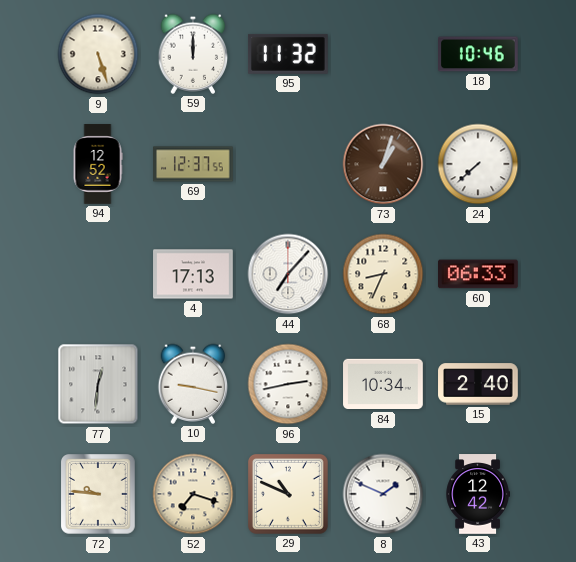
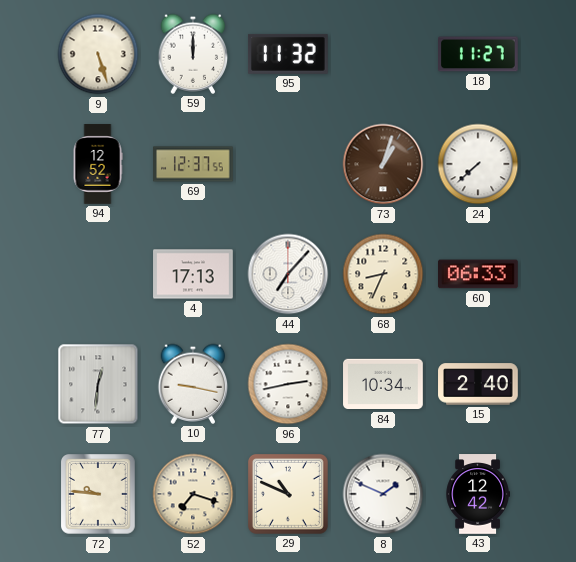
18: 10:46 -> 11:27 (479, 54)
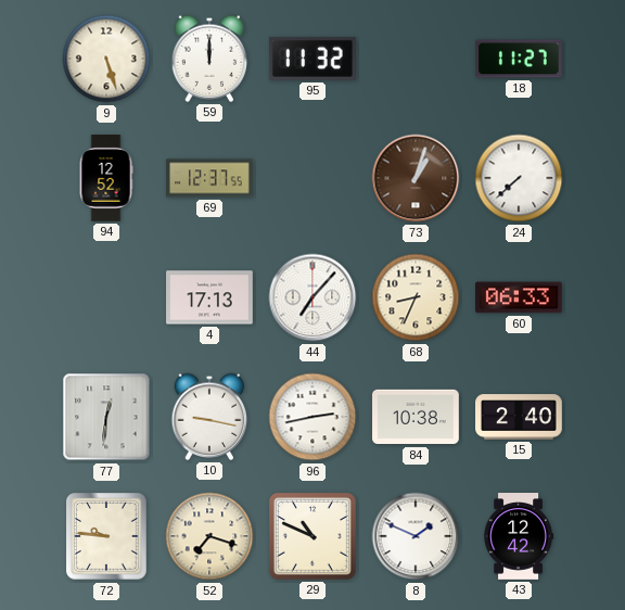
84: 10:34 -> 10:38 (416, 417)
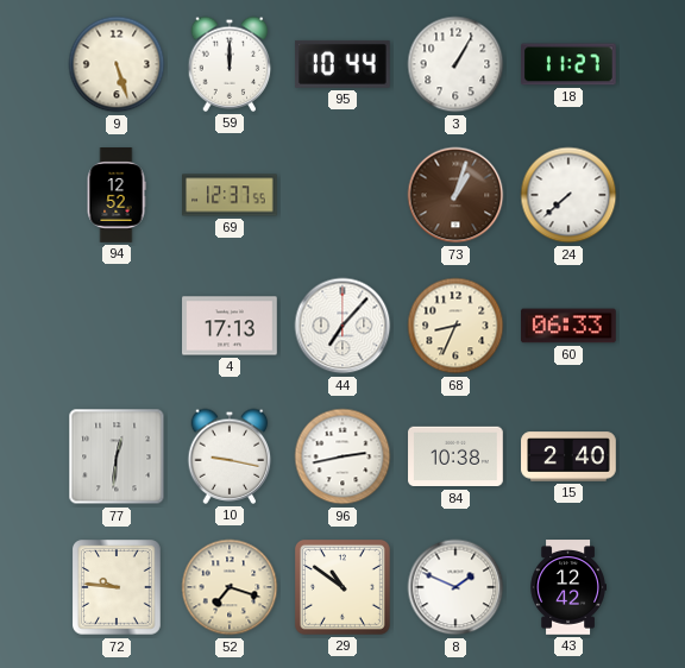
95: 11:32 -> 10:44 (344, 64)
3: none -> 1:05 (455, 64)
29: 10:49 -> 10:51 (342, 587)
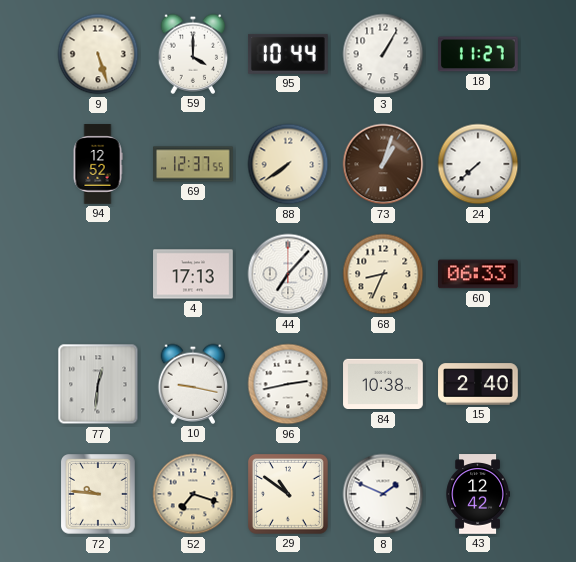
59: 12:00 -> 4:00 (193, 54)
88: none -> 7:39 (288, 164)
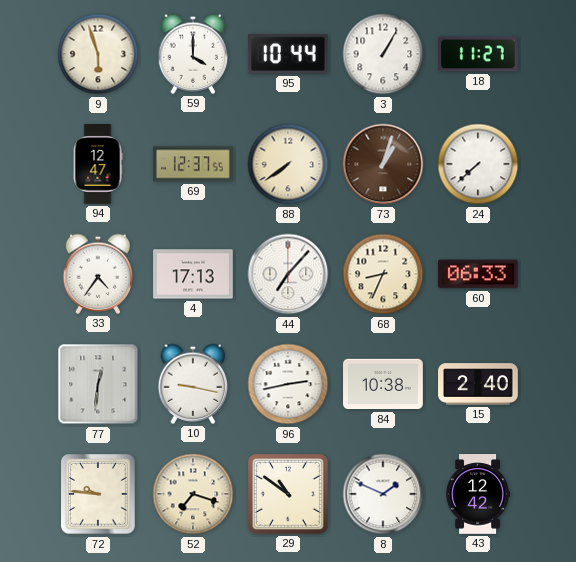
9: 5:27 -> 5:57 (98, 54)
94: 12:52 -> 12:47 (98, 164)
33: none -> 4:36 (98, 274)
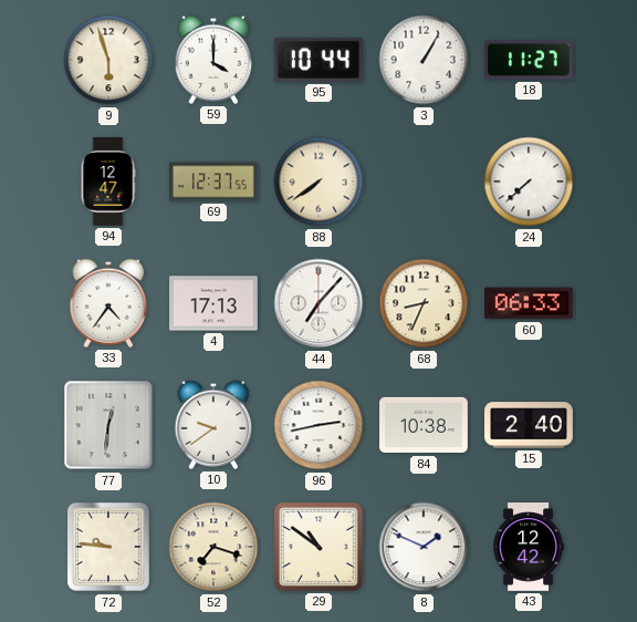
73: 1:03 -> none (383, 164)
10: 9:17 -> 9:39 (213, 425)
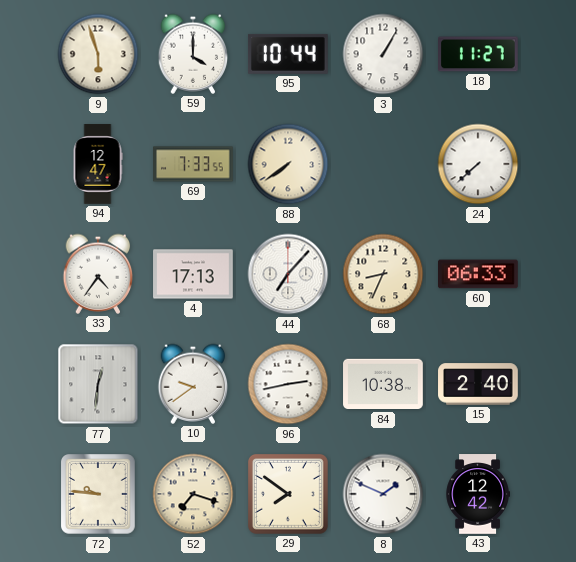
69: 12:37 -> 7:33 (193, 164)
29: 10:51 -> 7:51 (288, 494)
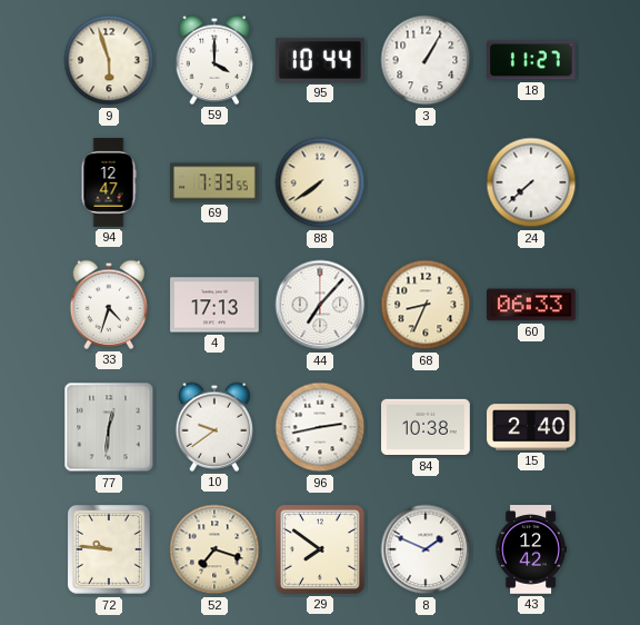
33: 4:36 -> 4:33 (109, 305)
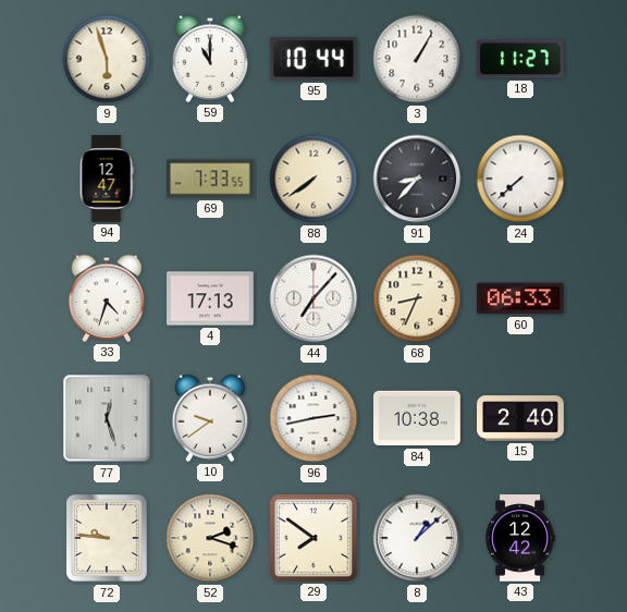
59: 4:00 -> 11:00 (210, 59)
91: none -> 8:37 (417, 179)
77: 12:31 -> 12:27 (107, 418)
52: 7:18 -> 2:18 (210, 538)
8: 1:49 -> 1:08 (417, 538)
